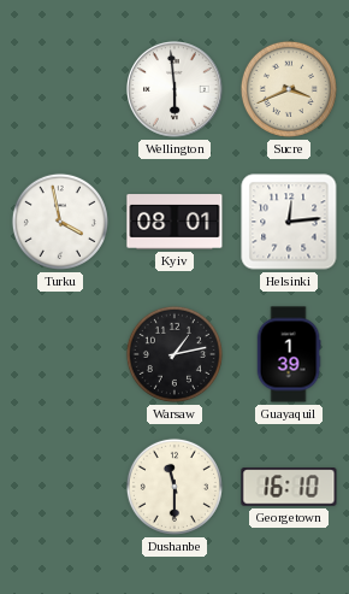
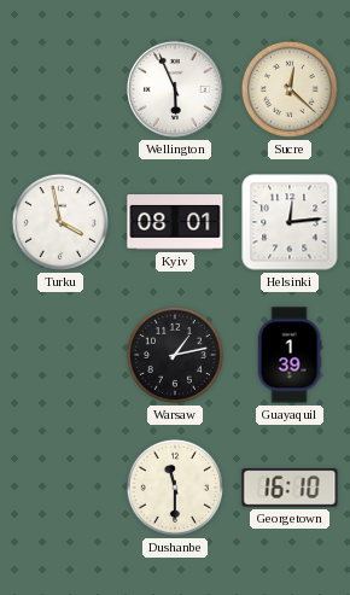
Wellington: 5:59 -> 5:56 (176, 91)
Sucre: 3:41 -> 12:22 (290, 89)
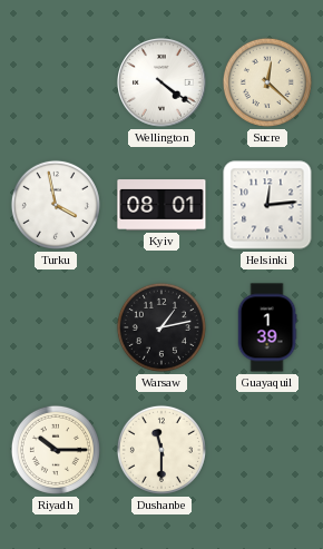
Wellington: 5:56 -> 4:21 (163, 84)
Riyadh: none -> 10:15 (56, 450)
Georgetown: 16:10 -> none (290, 488)
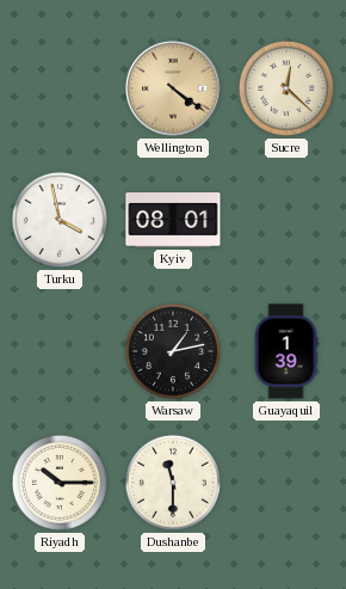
Wellington dial: white -> champagne (174, 90)
Helsinki: 12:14 -> none (267, 205)
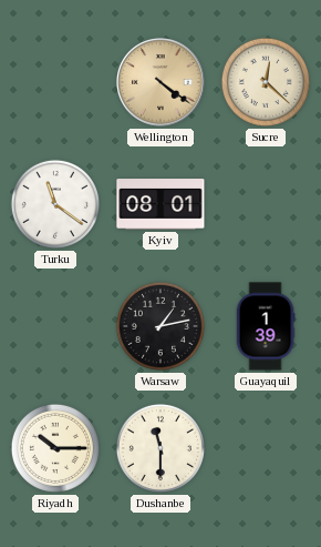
Turku: 3:58 -> 11:21 (55, 204)
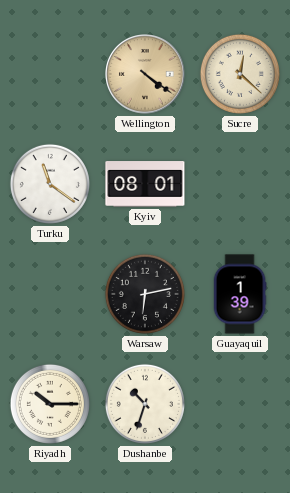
Warsaw: 1:13 -> 6:13 (145, 294)
Dushanbe: 11:30 -> 10:33 (145, 404)
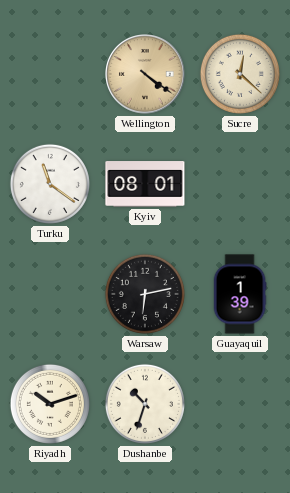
Riyadh: 10:15 -> 10:12 (50, 404)
